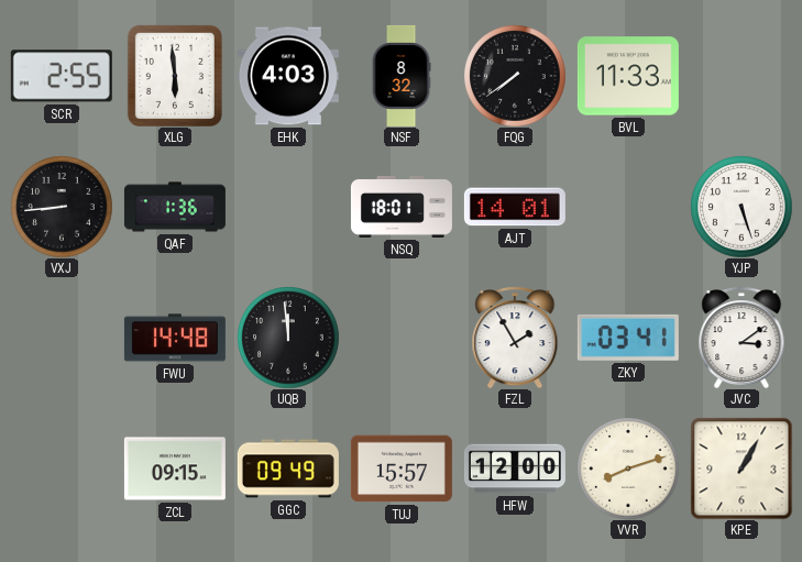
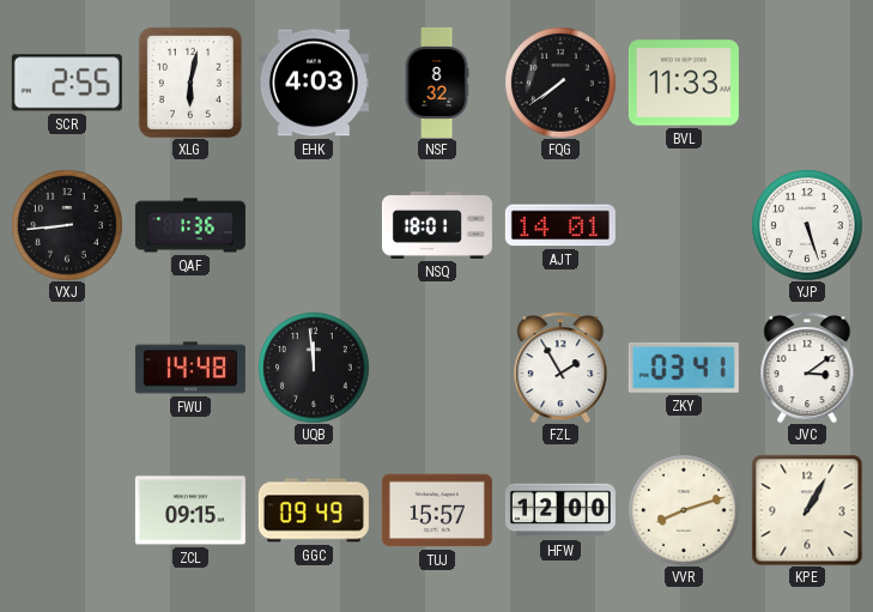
XLG: 5:59 -> 6:02 (190, 83)
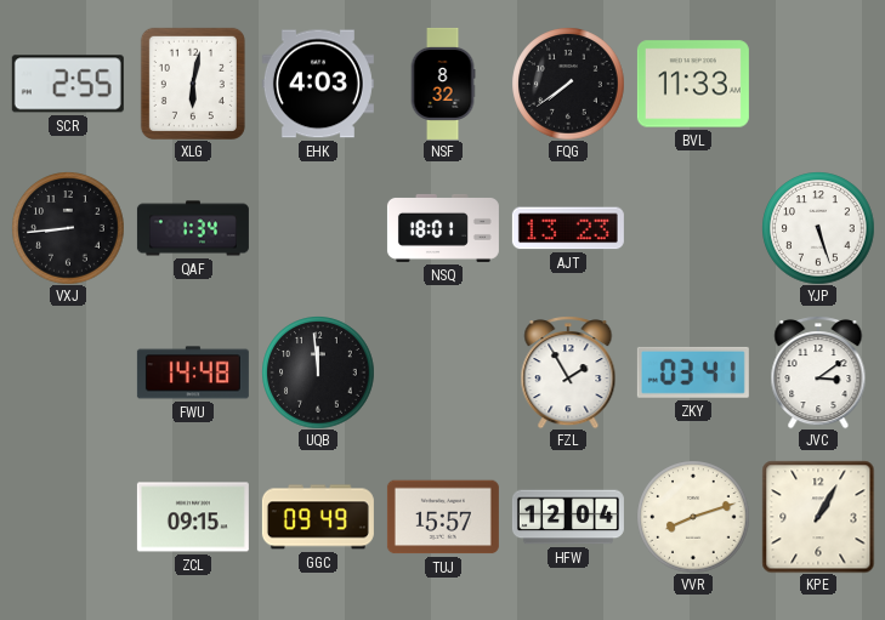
QAF: 1:36 -> 1:34 (193, 228)
AJT: 14:01 -> 13:23 (568, 228)
HFW: 12:00 -> 12:04 (568, 517)
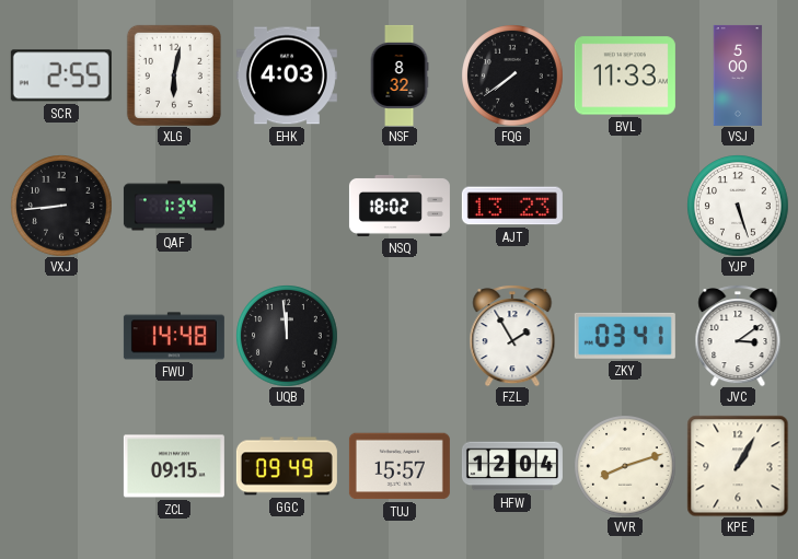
VSJ: none -> 5:00 (738, 75)
NSQ: 18:01 -> 18:02 (400, 206)
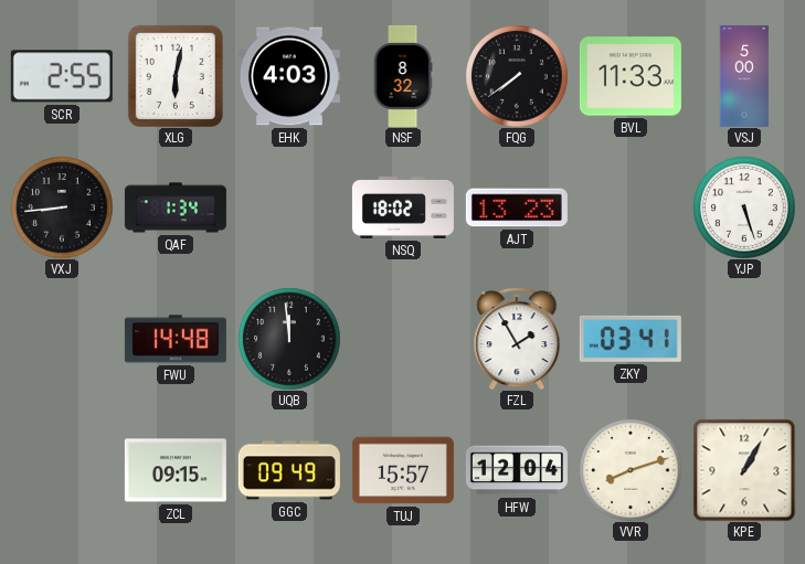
JVC: 3:09 -> none (738, 336)
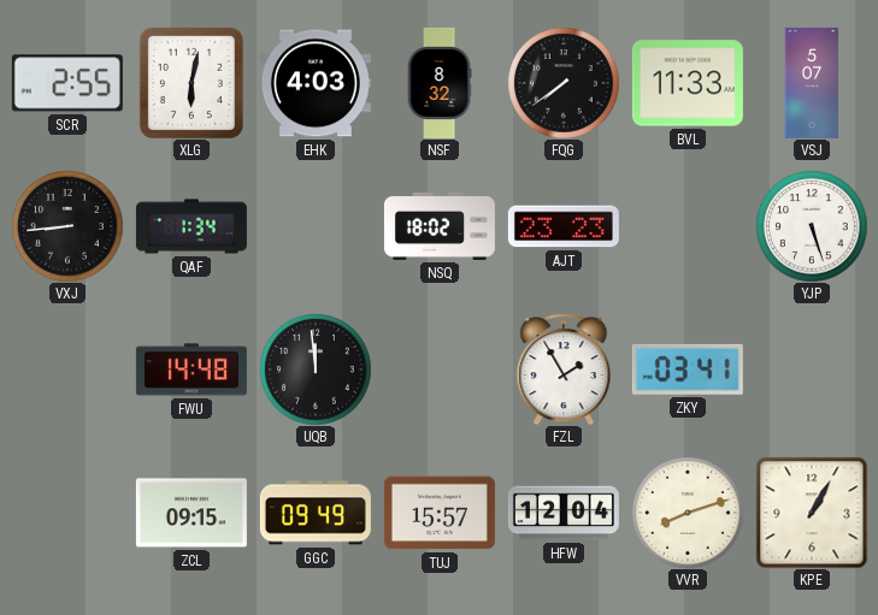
VSJ: 5:00 -> 5:07 (812, 83)
AJT: 13:23 -> 23:23 (564, 226)
